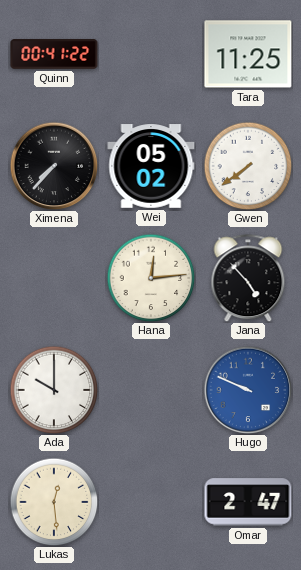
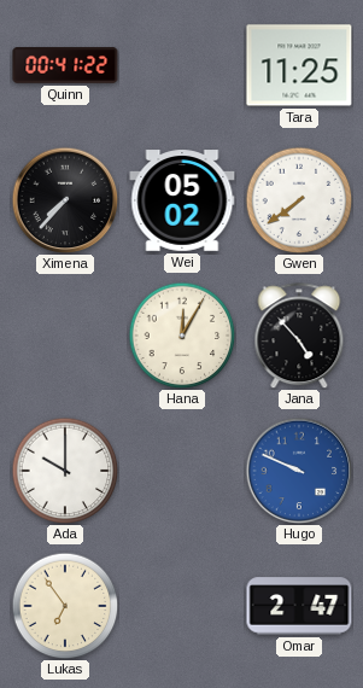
Hana: 12:14 -> 12:05 (182, 336)
Lukas: 12:29 -> 6:54 (65, 606)
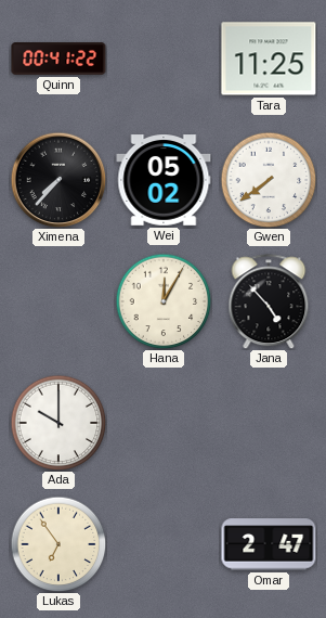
Hugo: 9:49 -> none (299, 471)
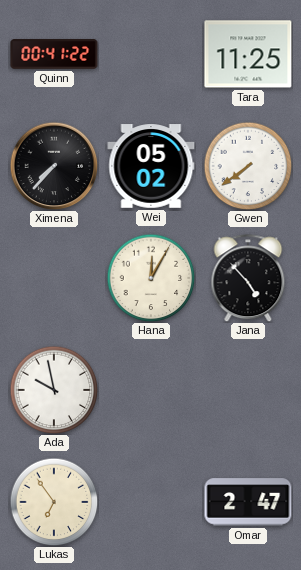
Ada: 10:00 -> 9:58 (54, 390)
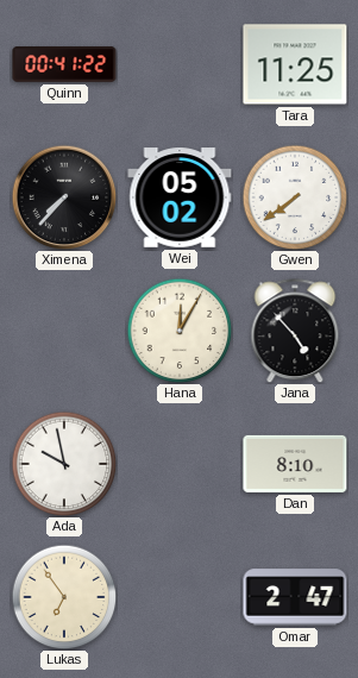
Dan: none -> 8:10 (295, 464)
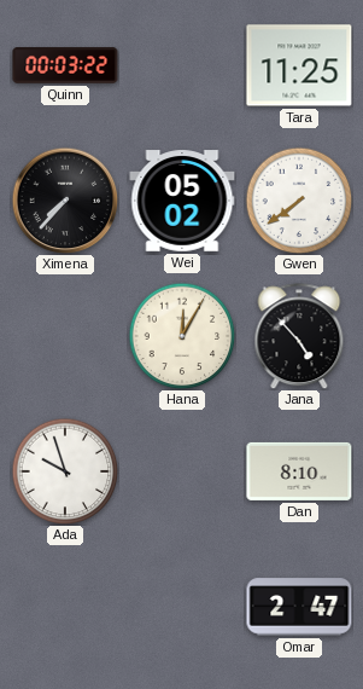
Quinn: 00:41 -> 00:03 (65, 65)
Ada: 9:58 -> 9:57 (65, 471)
Lukas: 6:54 -> none (64, 597)
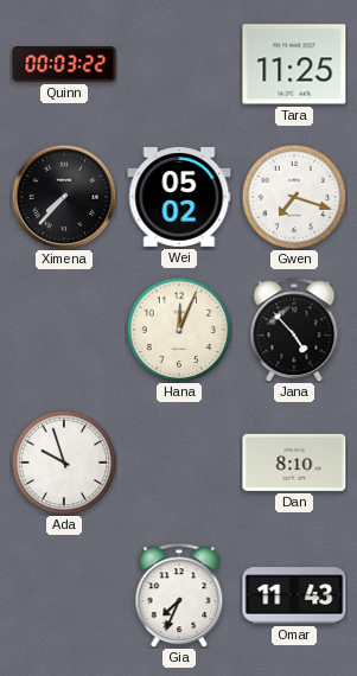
Gwen: 7:39 -> 7:18 (294, 197)
Hana: 12:05 -> 12:04 (179, 330)
Gia: none -> 7:34 (179, 595)
Omar: 2:47 -> 11:43 (294, 595)
